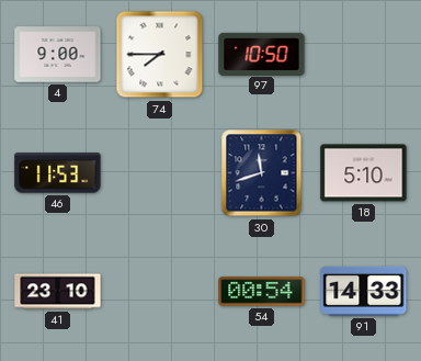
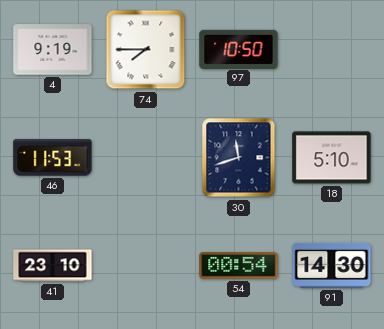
4: 9:00 -> 9:19 (53, 50)
91: 14:33 -> 14:30 (332, 265)
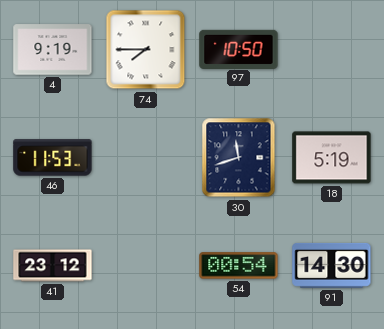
18: 5:10 -> 5:19 (332, 158)
41: 23:10 -> 23:12 (53, 266)
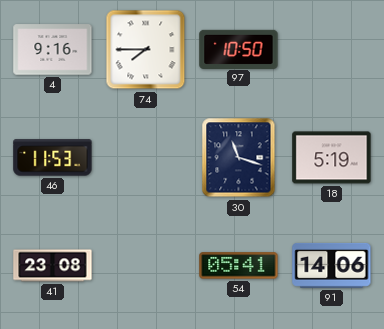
4: 9:19 -> 9:16 (53, 50)
30: 11:42 -> 11:18 (239, 158)
41: 23:12 -> 23:08 (53, 266)
54: 00:54 -> 05:41 (239, 266)
91: 14:30 -> 14:06 (332, 265)
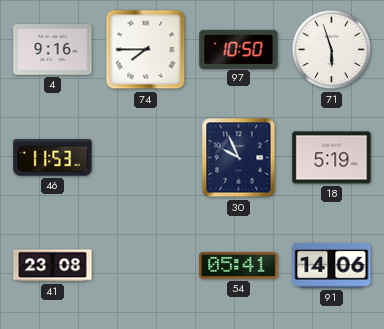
71: none -> 5:57 (332, 50)
30: 11:18 -> 9:56 (239, 158)
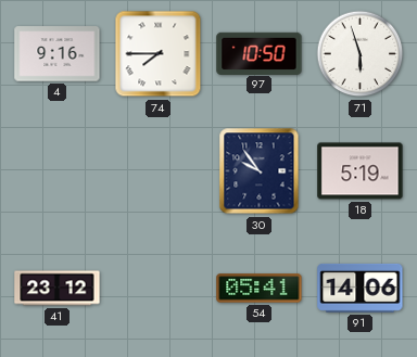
46: 11:53 -> none (53, 158)
30: 9:56 -> 9:54 (260, 171)
41: 23:08 -> 23:12 (58, 289)
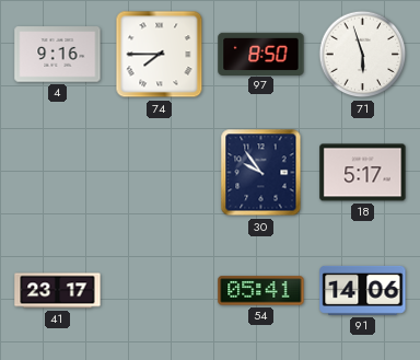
97: 10:50 -> 8:50 (261, 54)
18: 5:19 -> 5:17 (363, 173)
41: 23:12 -> 23:17 (58, 291)
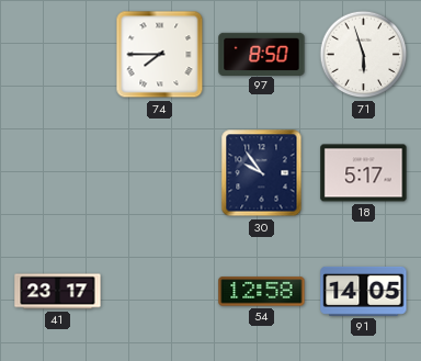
4: 9:16 -> none (58, 55)
54: 05:41 -> 12:58 (262, 292)
91: 14:06 -> 14:05 (364, 291)
